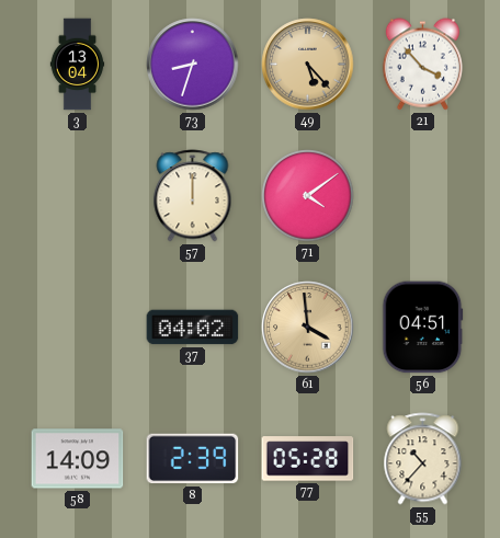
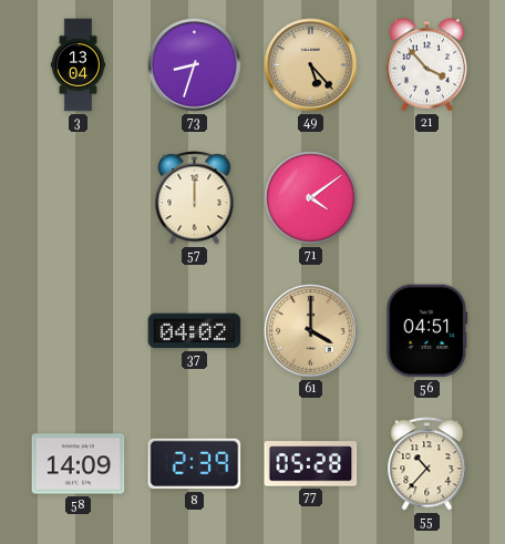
61: 3:59 -> 4:00 (311, 331)
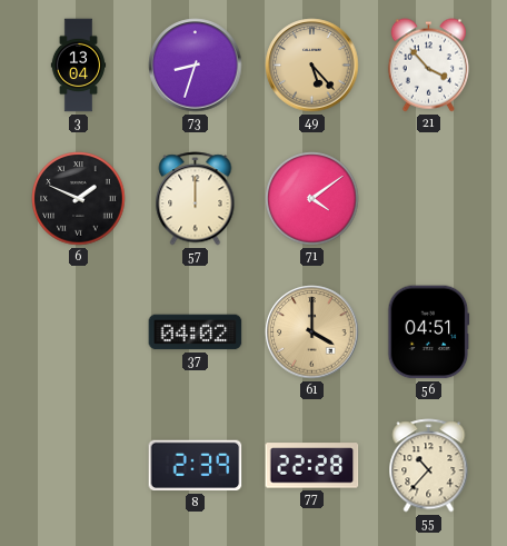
6: none -> 1:49 (79, 199)
58: 14:09 -> none (79, 464)
77: 05:28 -> 22:28 (312, 466)
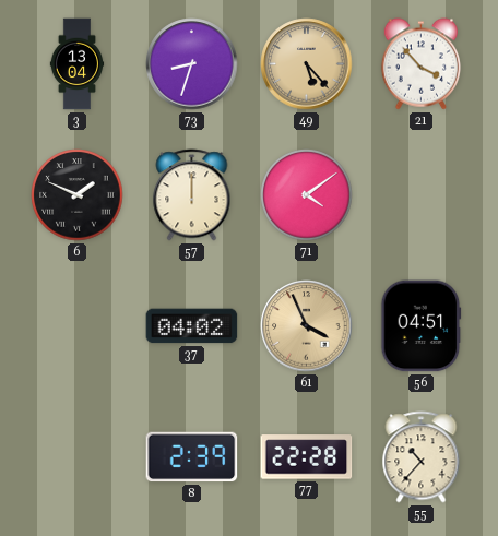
61: 4:00 -> 3:56 (307, 326)
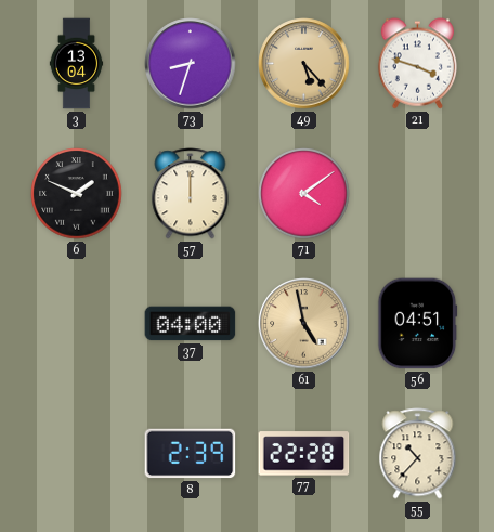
21: 3:53 -> 3:48 (417, 64)
37: 04:02 -> 04:00 (191, 324)
61: 3:56 -> 4:58 (304, 324)
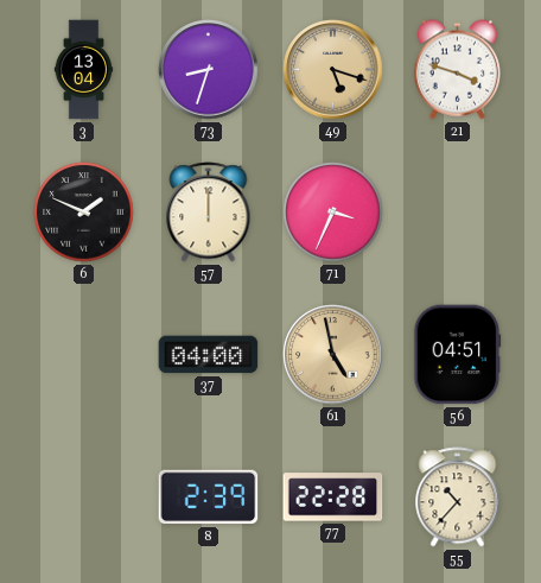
49: 5:23 -> 5:18 (333, 70)
71: 4:09 -> 3:34 (333, 213)
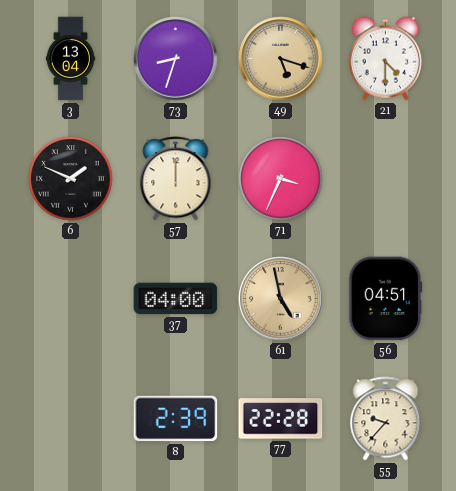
21: 3:48 -> 4:30 (385, 59)
55: 10:37 -> 9:37 (386, 419)
